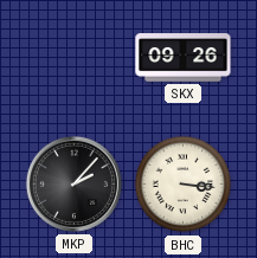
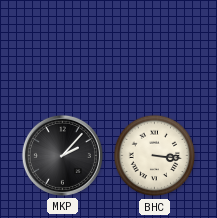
SKX: 09:26 -> none (184, 58)
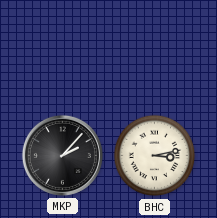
BHC: 3:16 -> 3:13 (155, 156)
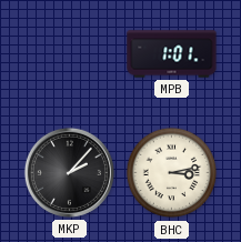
MPB: none -> 1:01 (172, 54)
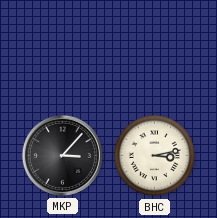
MPB: 1:01 -> none (172, 54)
MKP: 2:07 -> 3:07 (62, 155)
